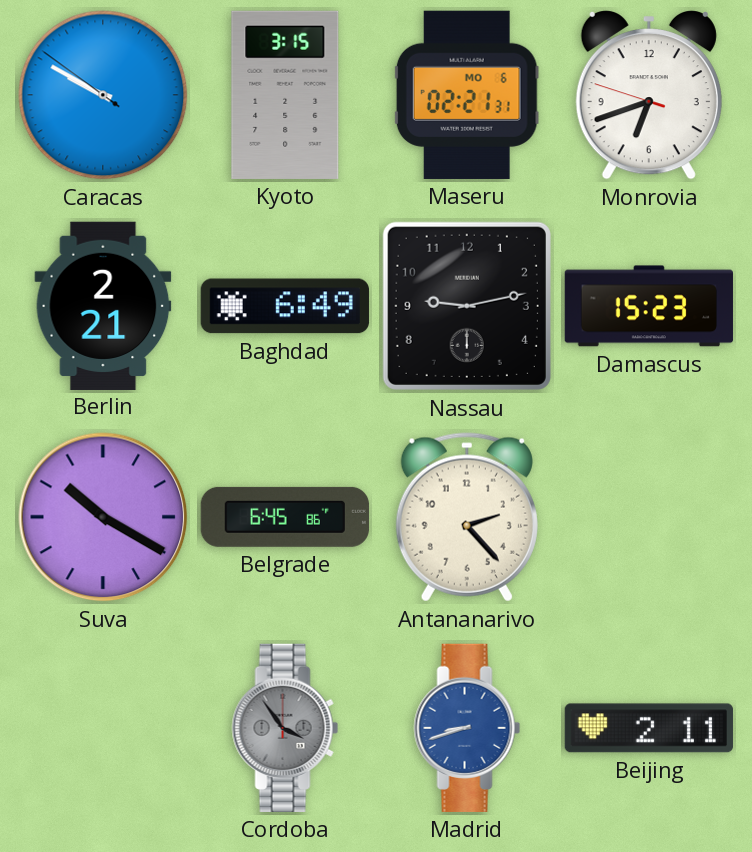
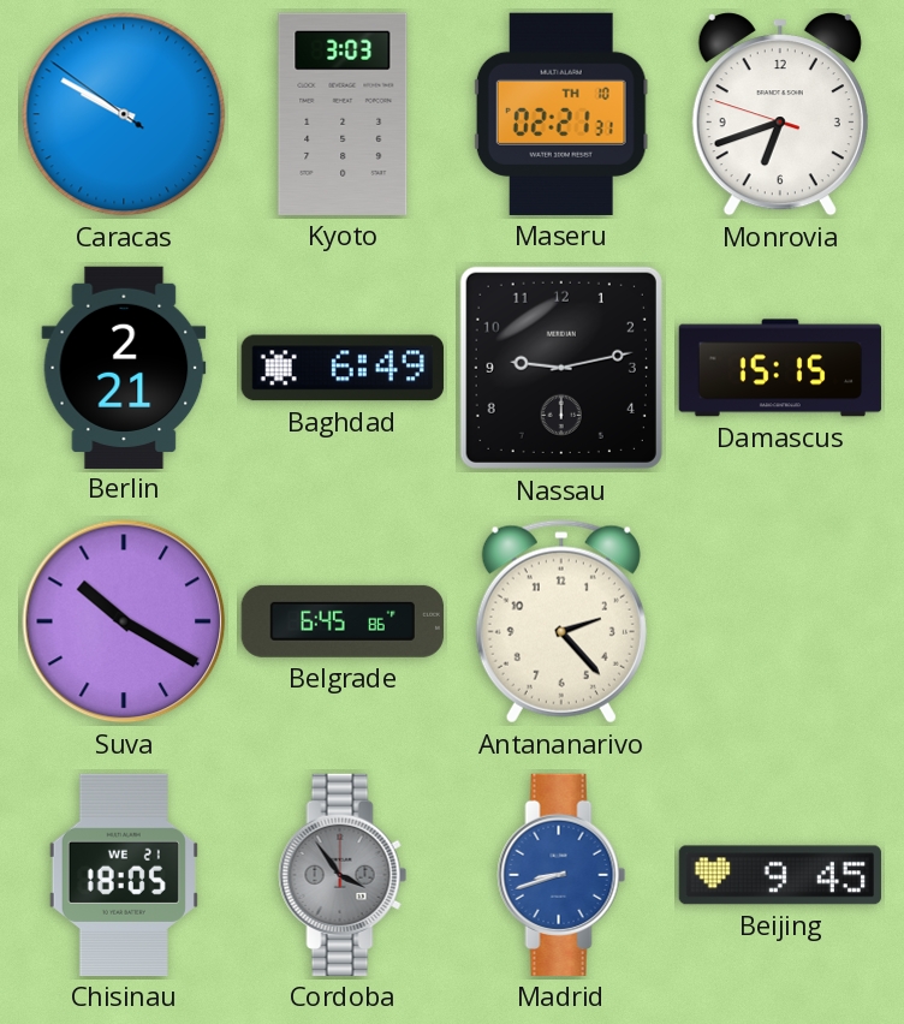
Kyoto: 3:15 -> 3:03 (343, 114)
Maseru date: MO 6 -> TH 10 (561, 114)
Damascus: 15:23 -> 15:15 (779, 368)
Chisinau: none -> 18:05 (124, 875)
Beijing: 2:11 -> 9:45 (780, 875)
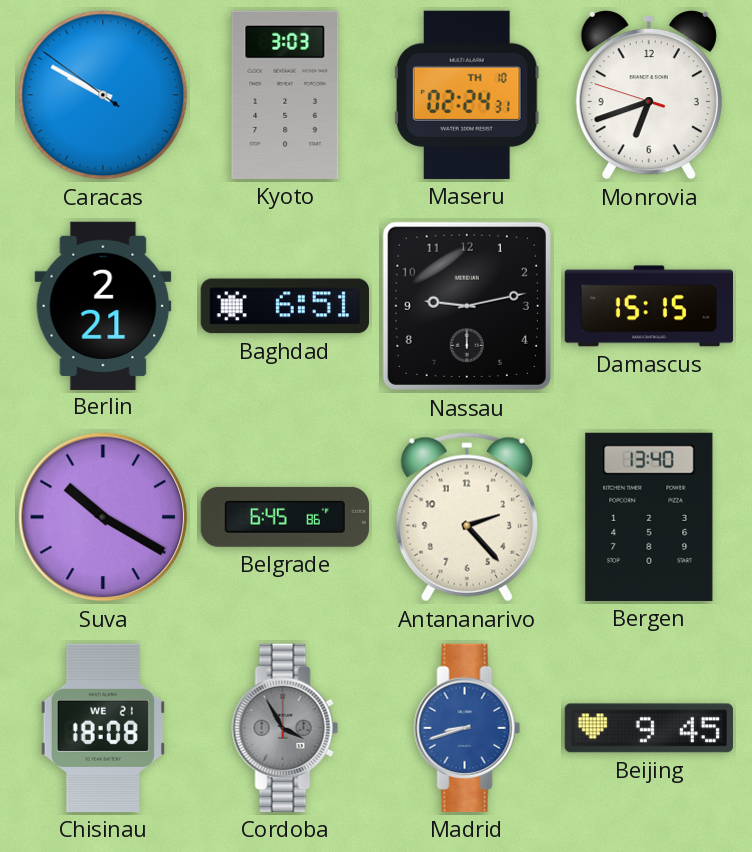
Maseru: 02:21 -> 02:24 (467, 95)
Baghdad: 6:49 -> 6:51 (285, 306)
Bergen: none -> 13:40 (649, 517)
Chisinau: 18:05 -> 18:08 (103, 728)
Cordoba: 3:54 -> 3:55 (285, 728)
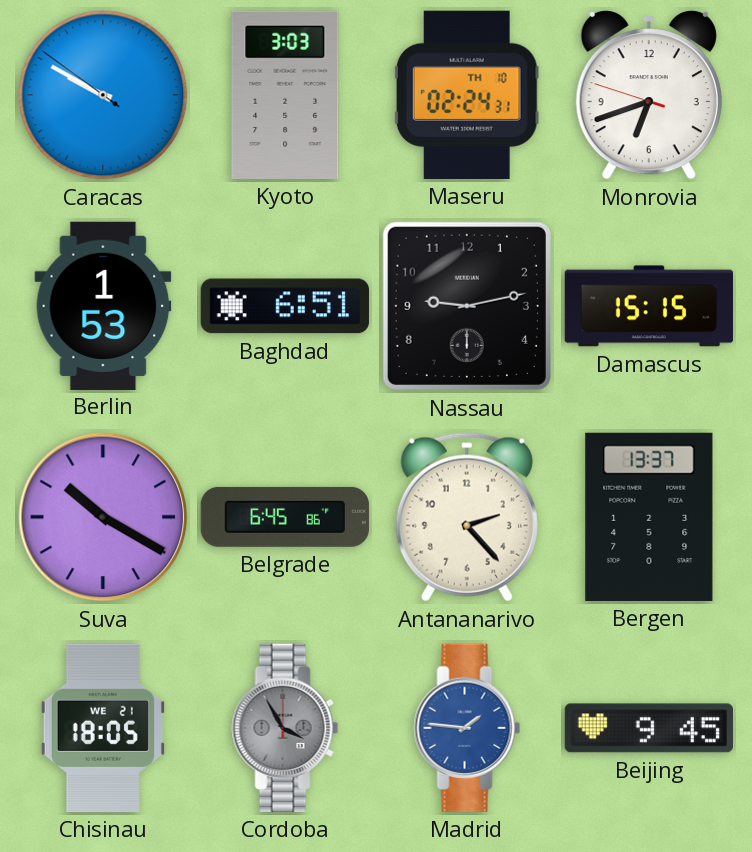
Berlin: 2:21 -> 1:53 (103, 305)
Bergen: 13:40 -> 13:37 (649, 517)
Chisinau: 18:08 -> 18:05 (103, 728)
Madrid: 8:42 -> 1:46 (467, 728)
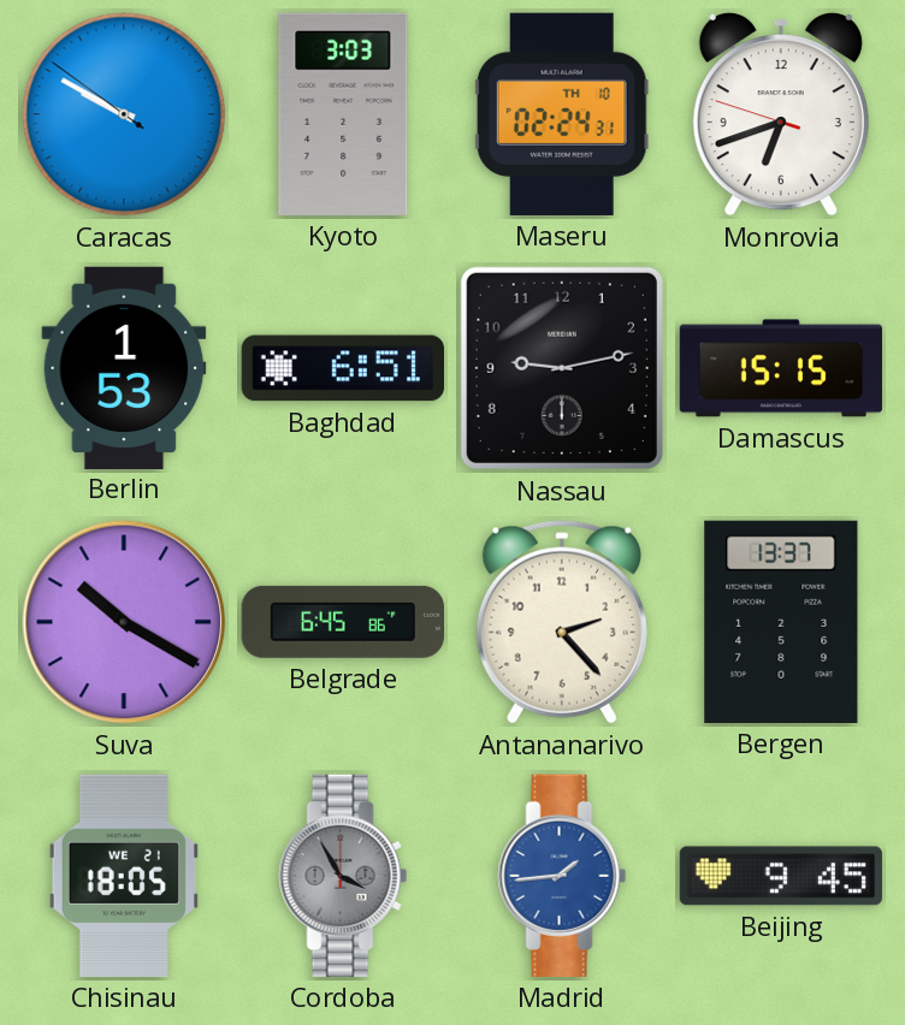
Madrid: 1:46 -> 1:44 (562, 876)
